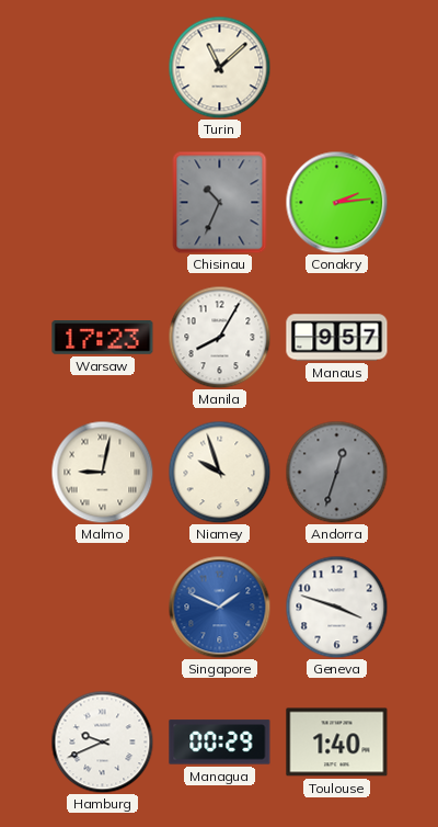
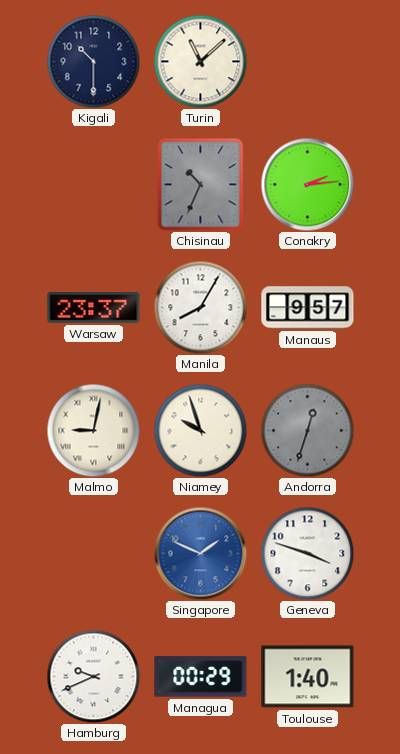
Kigali: none -> 10:30 (93, 61)
Warsaw: 17:23 -> 23:37 (94, 308)
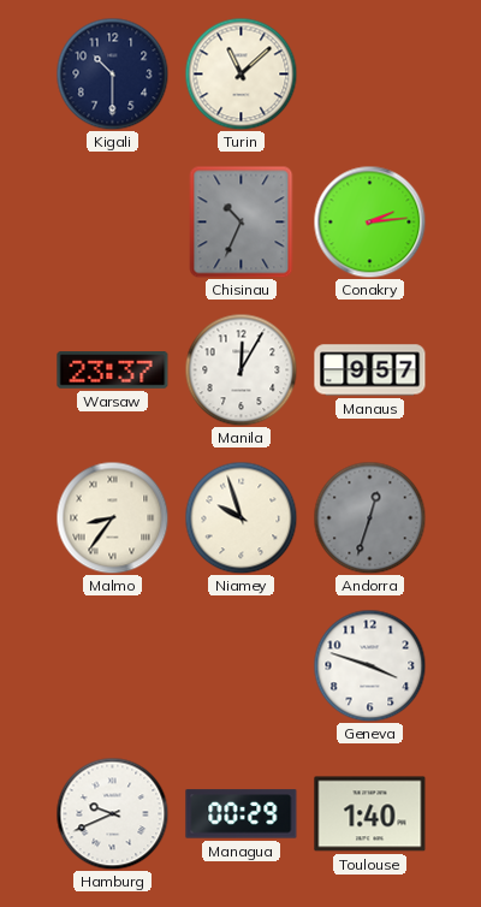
Manila: 8:05 -> 12:05 (240, 369)
Malmo: 9:02 -> 8:36 (112, 517)
Singapore: 1:49 -> none (200, 553)
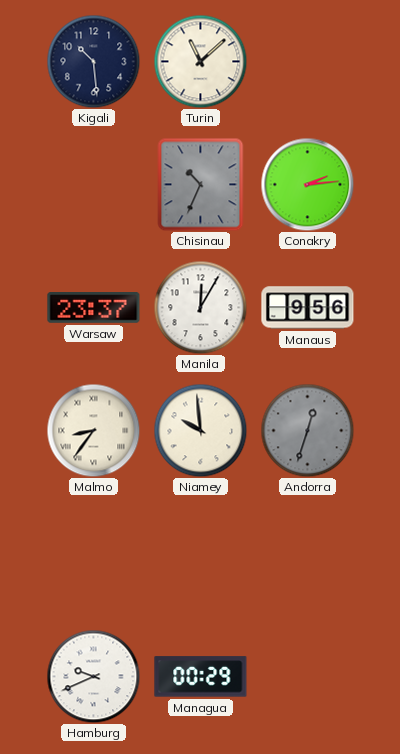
Kigali: 10:30 -> 10:29 (93, 61)
Manaus: 9:57 -> 9:56 (308, 308)
Niamey: 9:57 -> 9:59 (200, 430)
Geneva: 3:48 -> none (369, 665)
Toulouse: 1:40 -> none (370, 814)
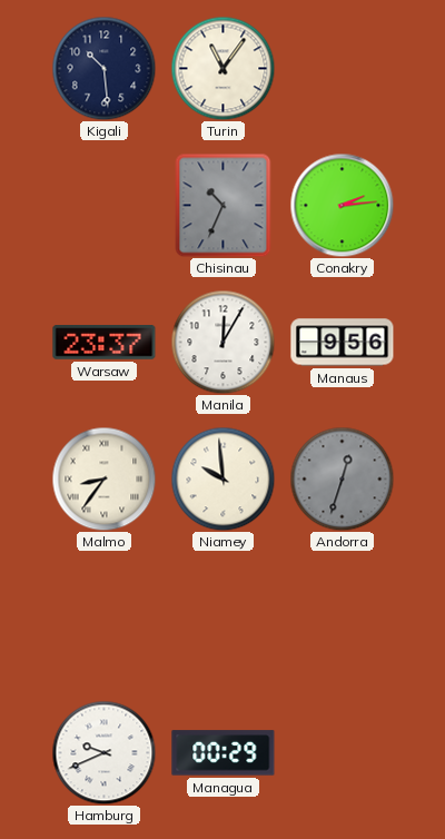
Turin: 11:08 -> 11:06 (222, 68)
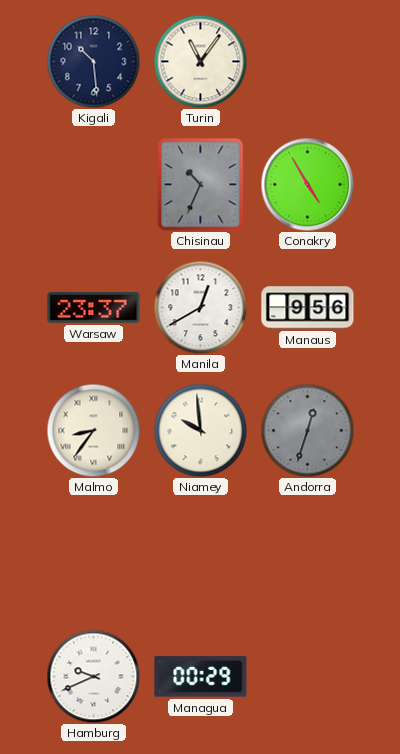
Conakry: 2:14 -> 4:55 (307, 184)
Manila: 12:05 -> 12:40 (200, 307)
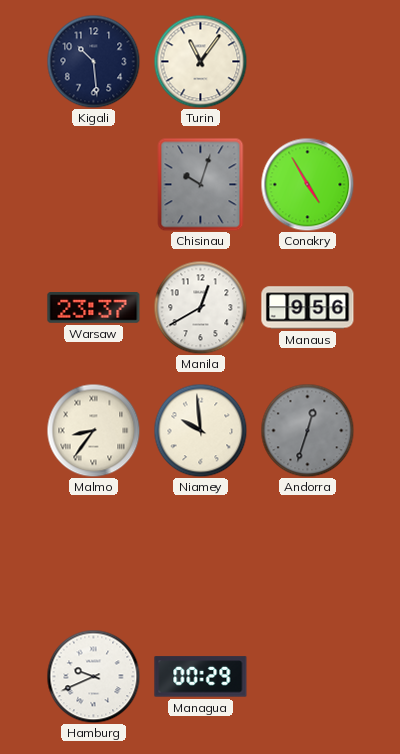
Chisinau: 10:34 -> 10:03 (201, 184)
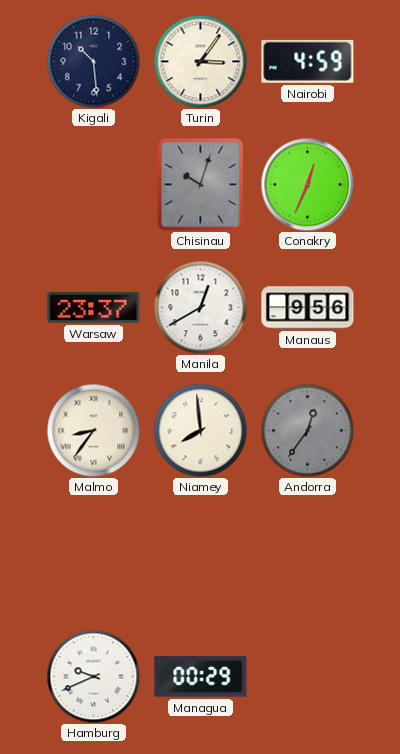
Turin: 11:06 -> 3:06 (200, 61)
Nairobi: none -> 4:59 (308, 61)
Conakry: 4:55 -> 12:34 (307, 184)
Niamey: 9:59 -> 7:59 (200, 430)
Andorra: 12:33 -> 12:36 (307, 430)
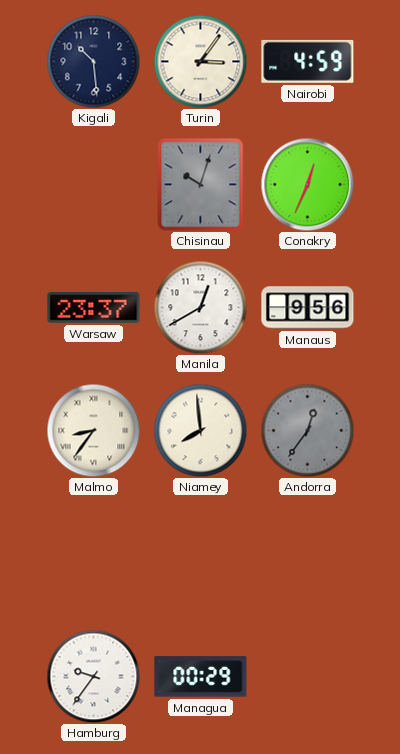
Hamburg: 9:41 -> 9:36 (93, 676)
